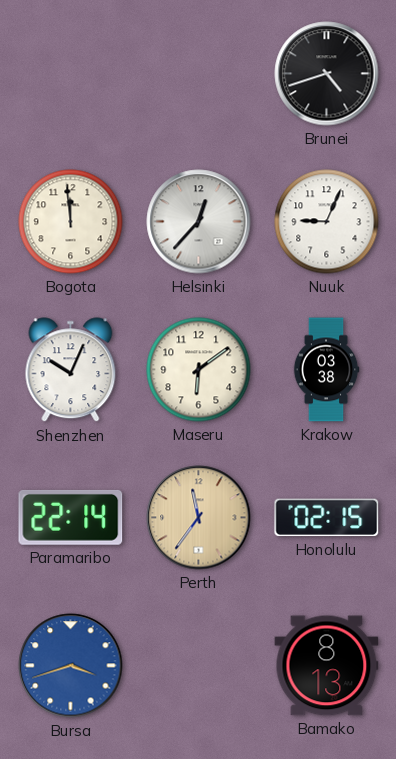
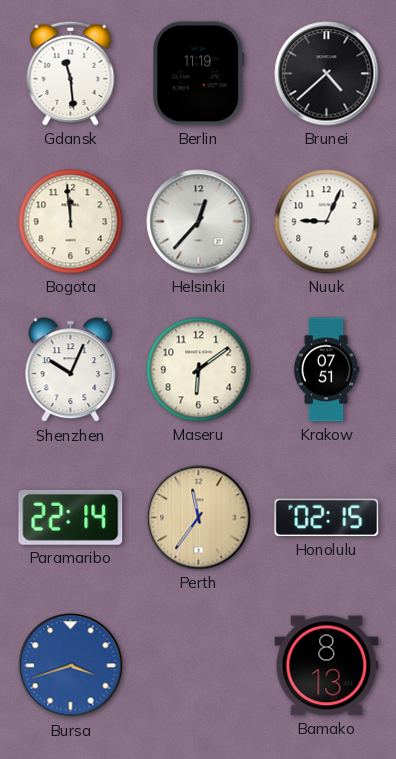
Gdansk: none -> 11:29 (71, 73)
Berlin: none -> 11:19 (199, 74)
Brunei: 4:42 -> 4:38 (327, 74)
Krakow: 03:38 -> 07:51 (326, 370)
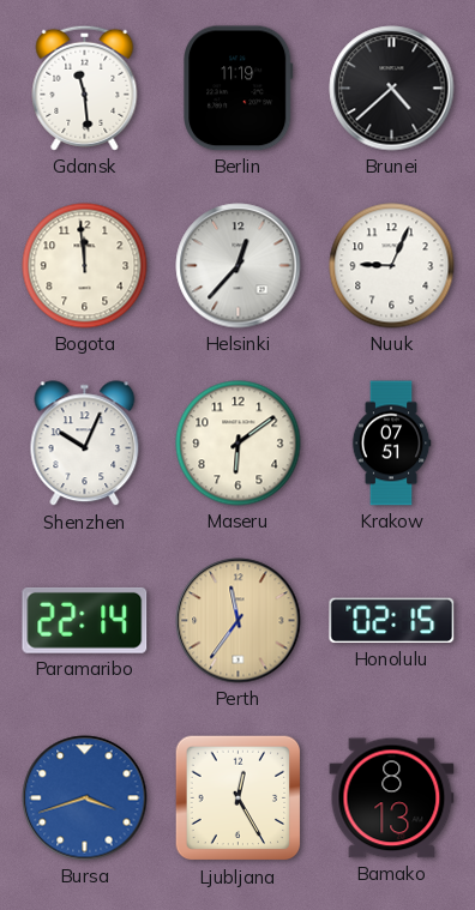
Ljubljana: none -> 12:25 (239, 798)
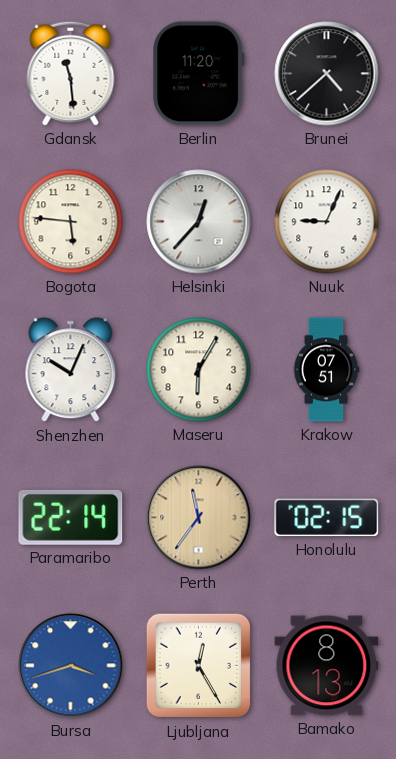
Berlin: 11:19 -> 11:20 (199, 74)
Bogota: 11:59 -> 5:46 (71, 222)
Maseru: 6:09 -> 6:05 (199, 370)
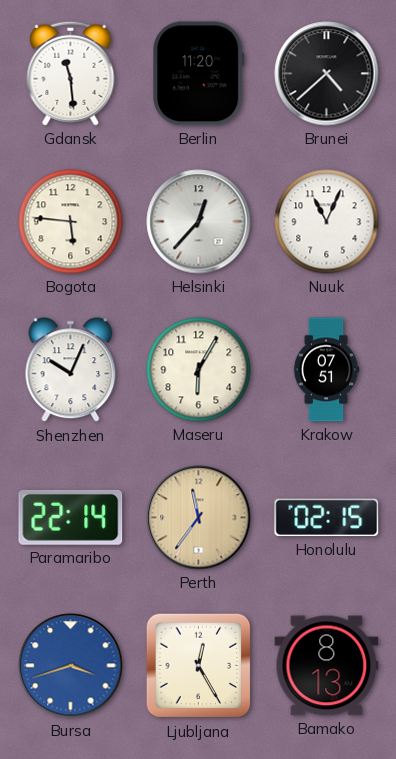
Nuuk: 9:04 -> 11:04 (327, 222)
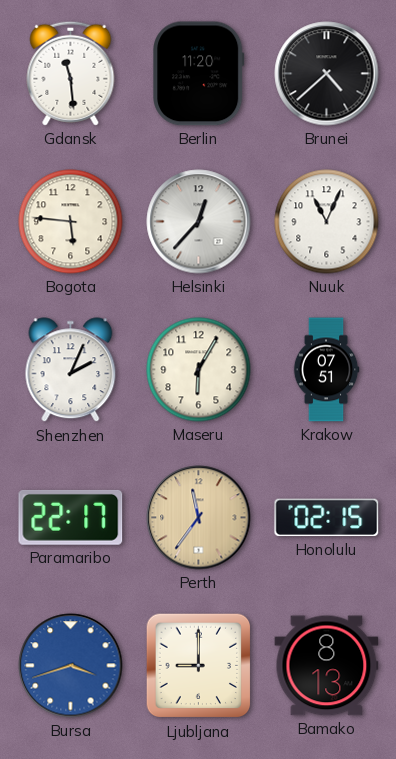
Shenzhen: 10:04 -> 2:04 (71, 370)
Paramaribo: 22:14 -> 22:17 (71, 517)
Ljubljana: 12:25 -> 9:00 (199, 666)
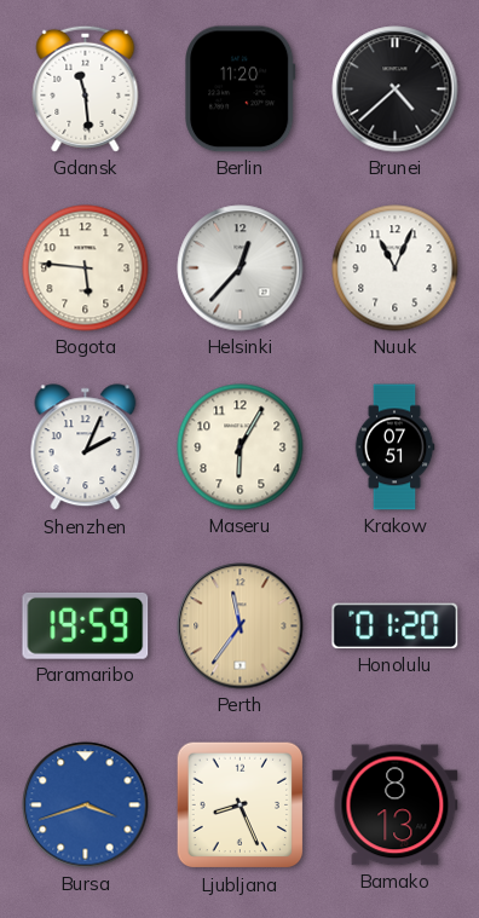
Paramaribo: 22:17 -> 19:59 (86, 625)
Honolulu: 02:15 -> 01:20 (396, 627)
Ljubljana: 9:00 -> 8:26 (241, 806)
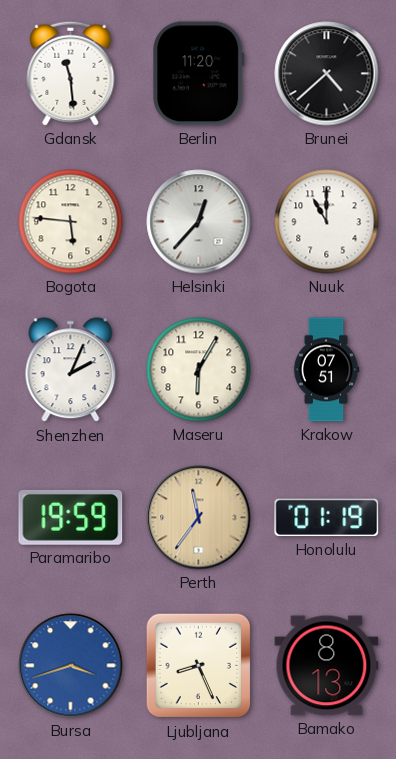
Nuuk: 11:04 -> 11:00 (327, 222)
Honolulu: 01:20 -> 01:19 (327, 518)
